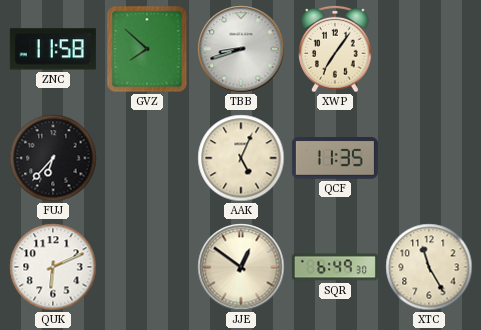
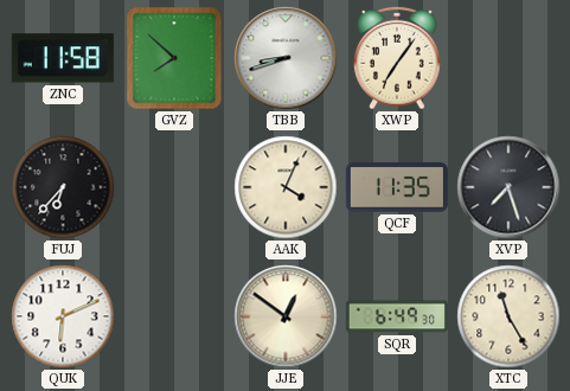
AAK: 5:04 -> 4:04 (286, 187)
XVP: none -> 7:27 (508, 187)
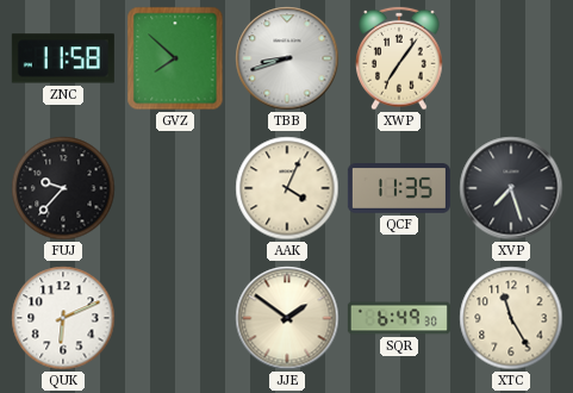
FUJ: 6:37 -> 9:37 (63, 188)
JJE: 12:51 -> 1:51 (287, 318)
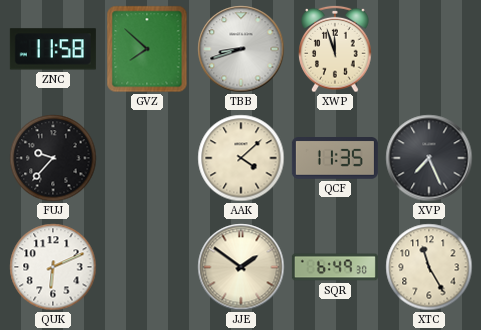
XWP: 7:06 -> 11:57 (335, 49)
AAK: 4:04 -> 4:08 (241, 158)
XVP: 7:27 -> 7:26 (429, 158)
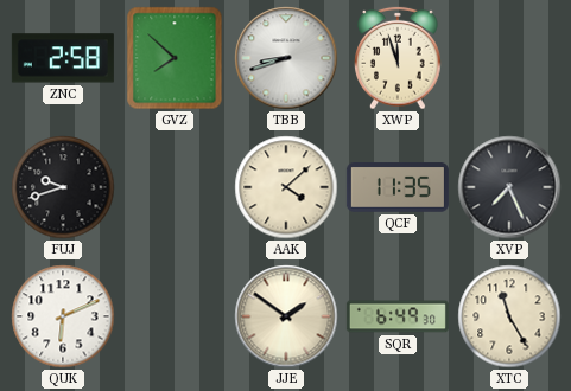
ZNC: 11:58 -> 2:58 (63, 58)
FUJ: 9:37 -> 9:42 (63, 187)
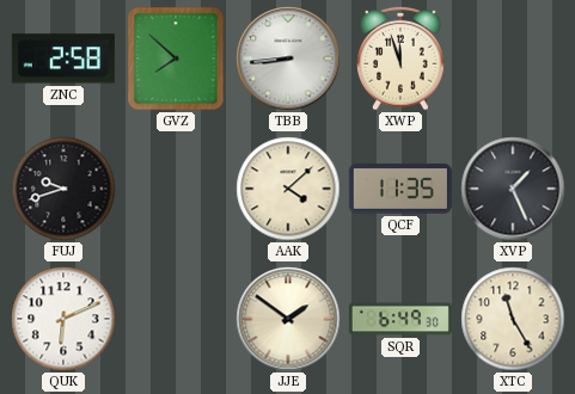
TBB: 8:42 -> 8:44 (288, 59)
XVP: 7:26 -> 1:26 (513, 189)
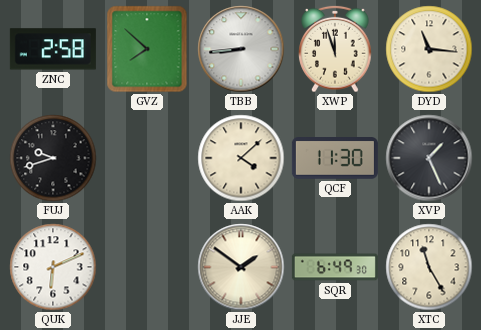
DYD: none -> 11:16 (429, 49)
QCF: 11:35 -> 11:30 (335, 158)
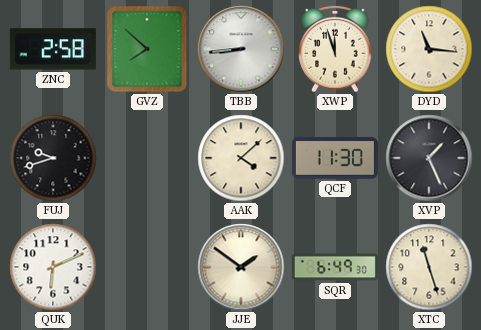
XTC: 11:25 -> 11:27 (429, 267)
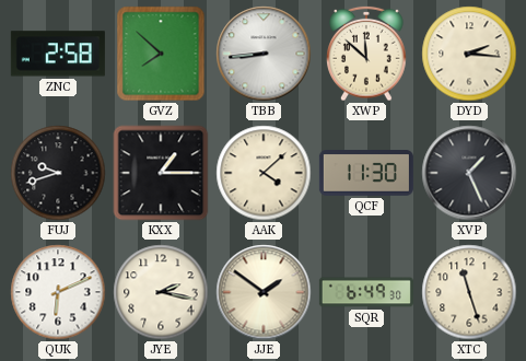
XWP: 11:57 -> 11:52 (366, 54)
DYD: 11:16 -> 2:16 (469, 54)
KXX: none -> 1:15 (161, 173)
JYE: none -> 2:17 (161, 292)
